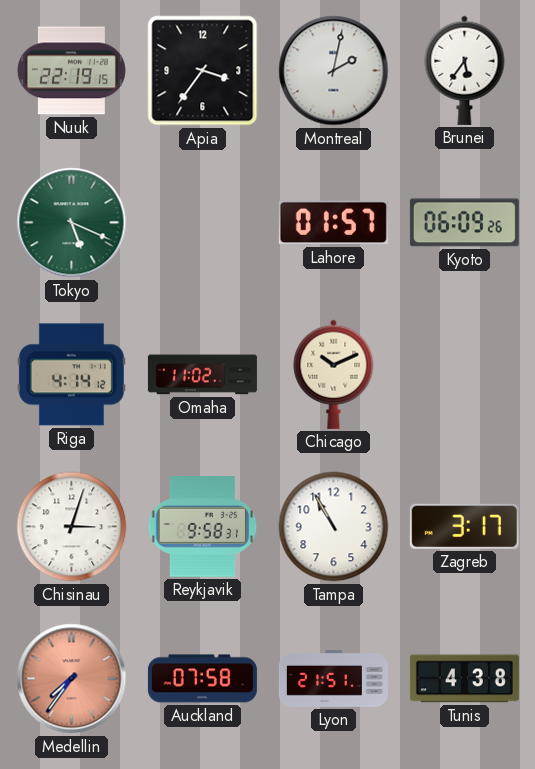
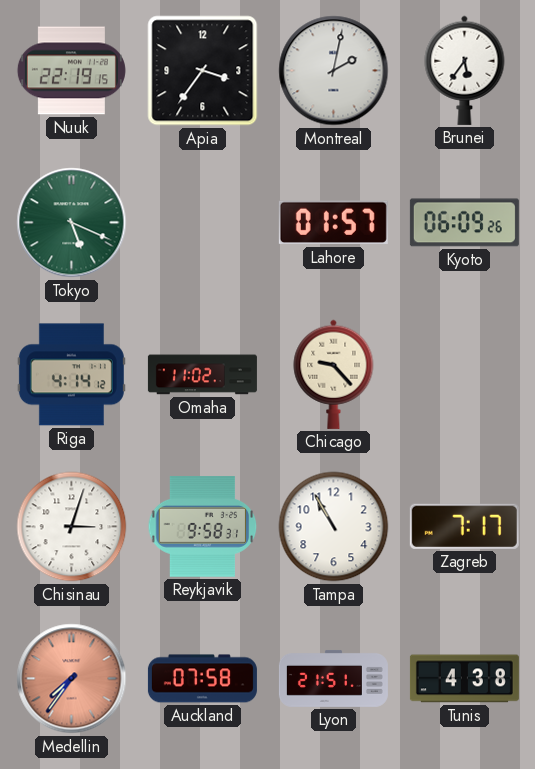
Chicago: 10:11 -> 9:23 (334, 374)
Zagreb: 3:17 -> 7:17 (464, 526)
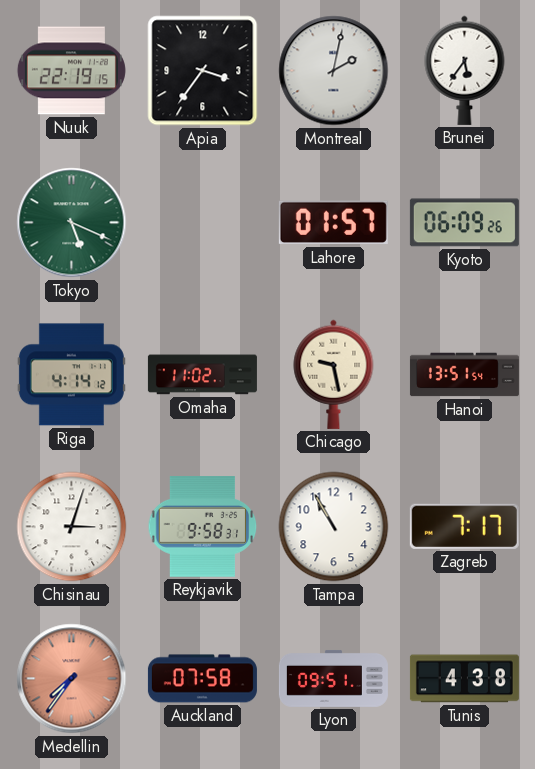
Chicago: 9:23 -> 9:28 (334, 374)
Hanoi: none -> 13:51 (464, 375)
Lyon: 21:51 -> 09:51 (333, 678)
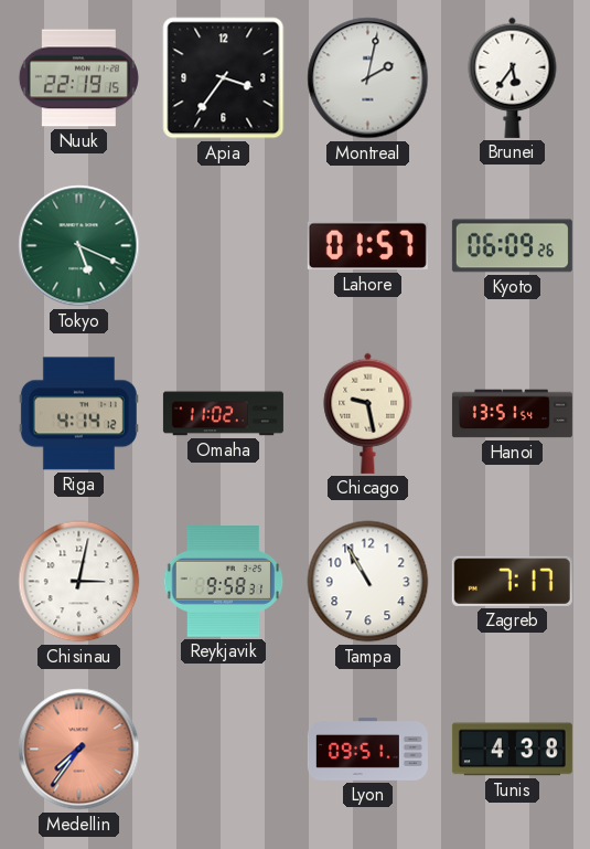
Chisinau: 3:03 -> 3:02 (79, 582)
Auckland: 07:58 -> none (202, 679)
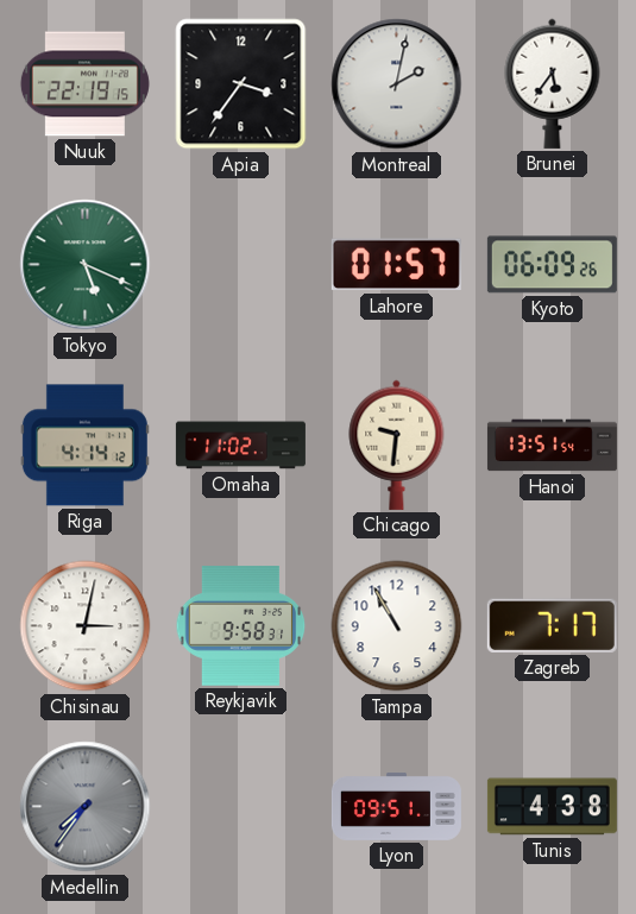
Chicago: 9:28 -> 9:31 (397, 445)
Medellin dial: salmon -> grey (86, 807)
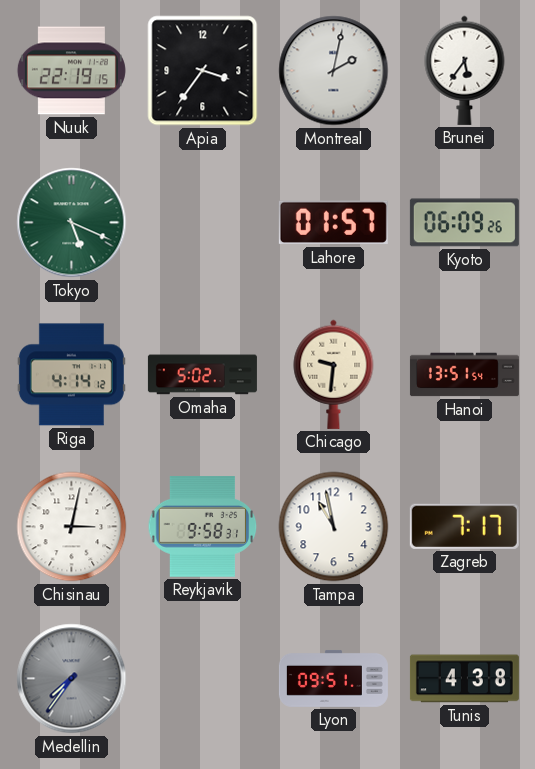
Omaha: 11:02 -> 5:02 (202, 375)
Tampa: 10:55 -> 10:58 (334, 527)
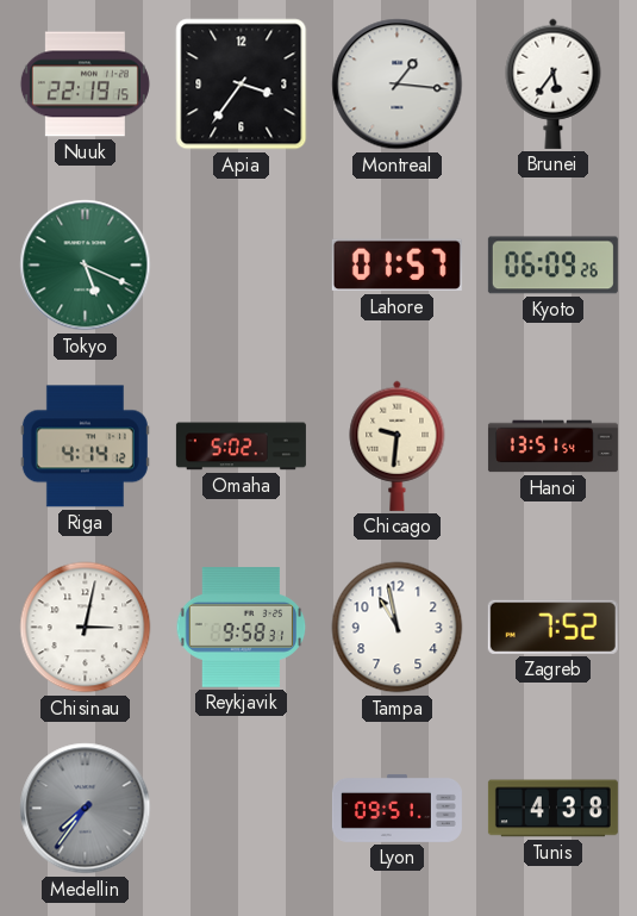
Montreal: 2:02 -> 1:16 (398, 85)
Zagreb: 7:17 -> 7:52 (552, 627)
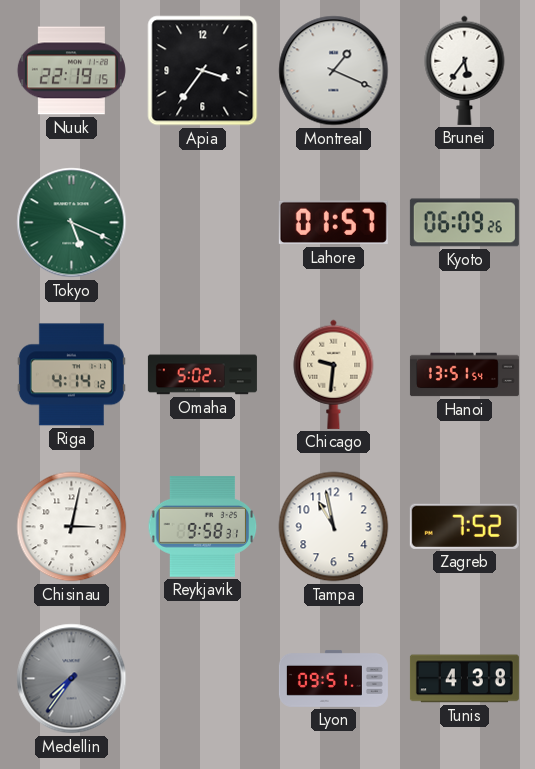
Montreal: 1:16 -> 1:19 (334, 71)
